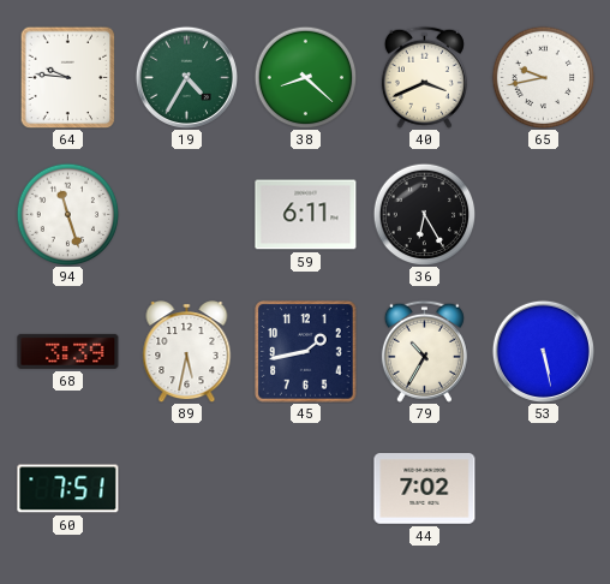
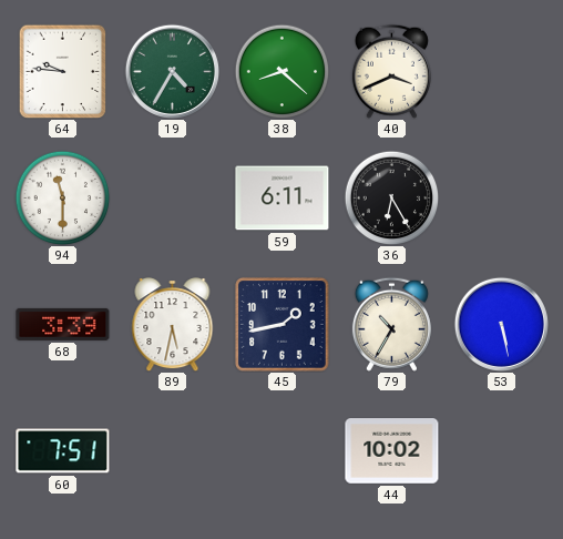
65: 9:43 -> none (543, 77)
94: 11:27 -> 11:30 (62, 197)
44: 7:02 -> 10:02 (392, 451)
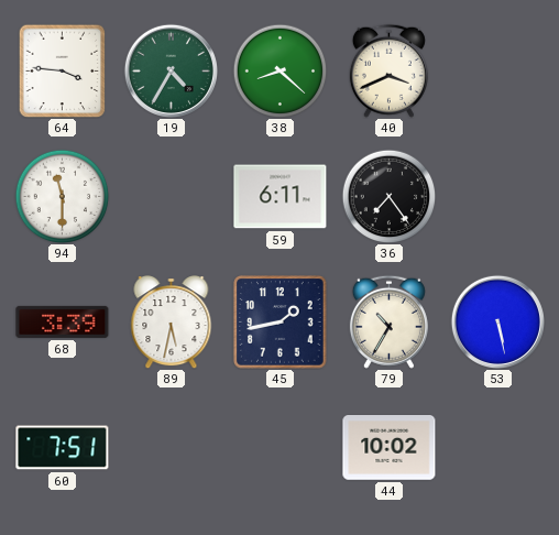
64: 9:46 -> 3:46 (63, 70)
36: 6:25 -> 7:24 (388, 196)
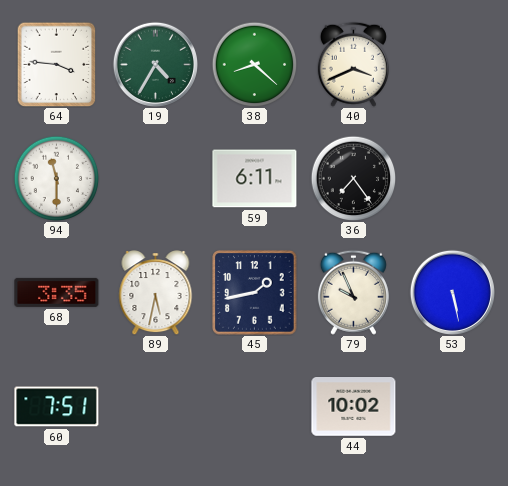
68: 3:39 -> 3:35 (57, 292)
79: 10:35 -> 9:56 (353, 292)
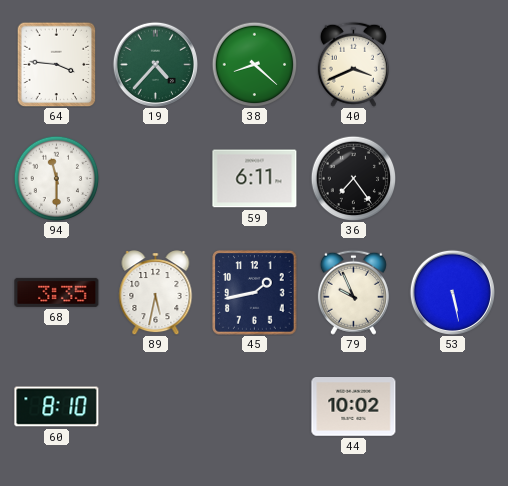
19: 4:35 -> 4:37 (155, 64)
60: 7:51 -> 8:10 (57, 407)
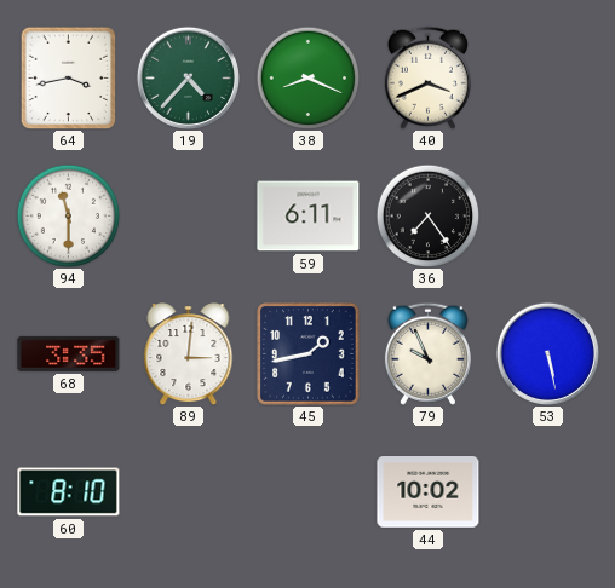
64: 3:46 -> 3:43 (69, 77)
38: 8:22 -> 8:19 (307, 77)
89: 5:32 -> 3:01 (189, 354)
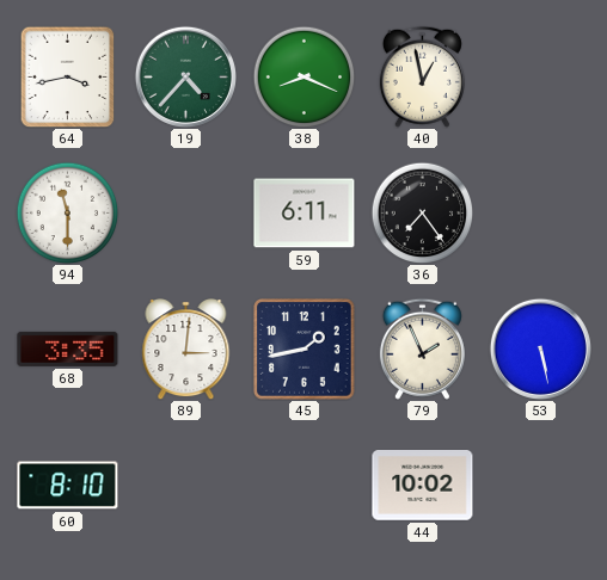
40: 3:41 -> 12:58 (422, 76)
79: 9:56 -> 1:56 (422, 348)
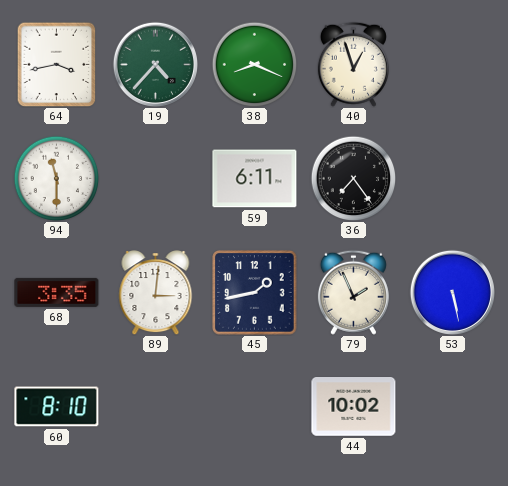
40: 12:58 -> 12:57 (353, 64)
